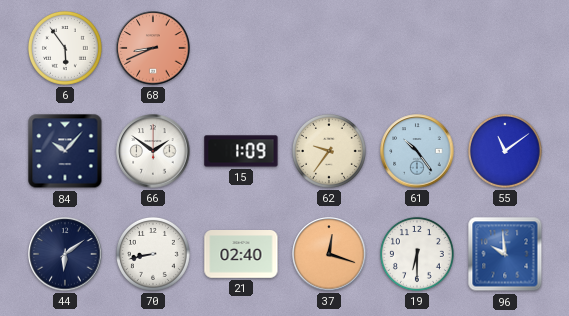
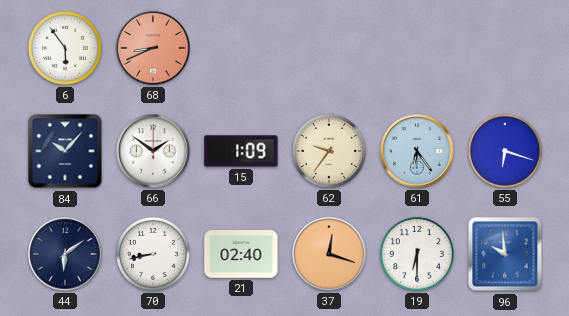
61: 10:24 -> 6:24 (417, 151)
55: 11:09 -> 6:18 (505, 151)
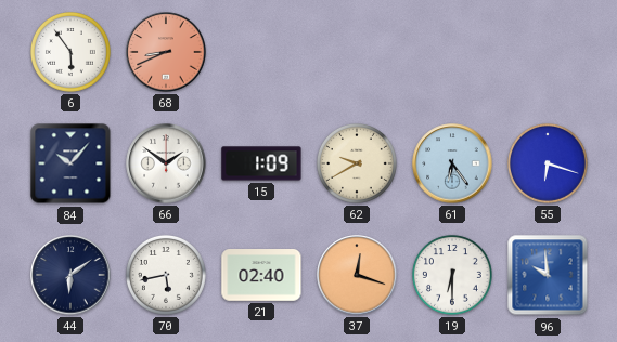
62: 9:36 -> 9:40 (357, 163)
70: 8:43 -> 5:43 (166, 275)
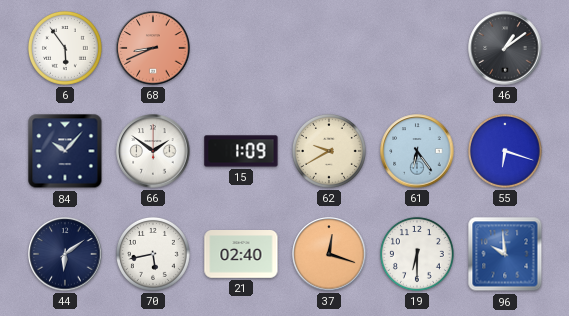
46: none -> 1:09 (505, 48)
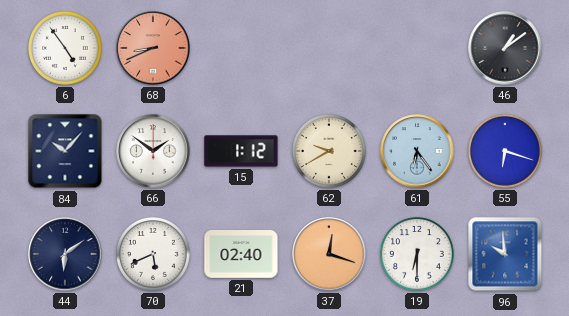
6: 5:54 -> 4:54 (65, 48)
15: 1:09 -> 1:12 (241, 151)
70: 5:43 -> 5:41 (153, 254)
